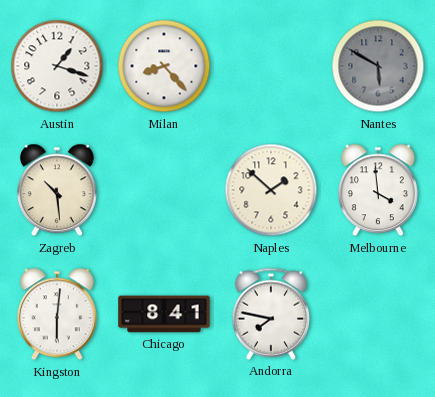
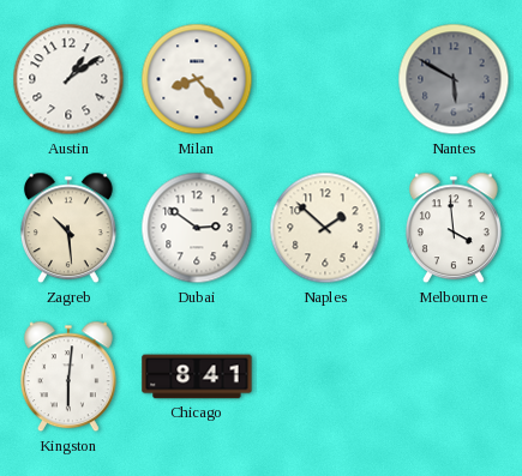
Austin: 1:18 -> 1:09 (68, 79)
Dubai: none -> 2:51 (197, 228)
Andorra: 7:47 -> none (271, 314)
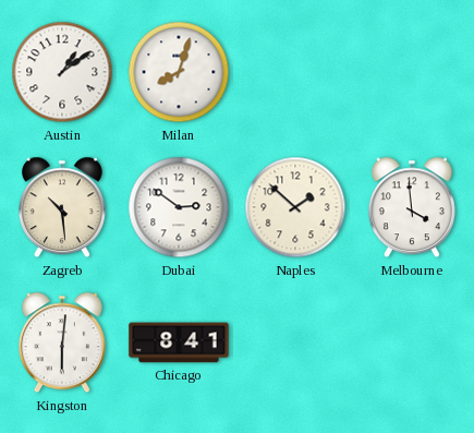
Milan: 8:23 -> 8:03 (179, 72)
Nantes: 5:50 -> none (454, 79)
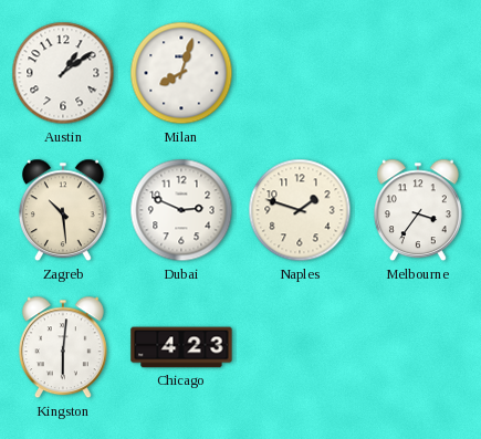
Dubai: 2:51 -> 2:49 (181, 210)
Naples: 1:52 -> 1:48 (300, 210)
Melbourne: 3:59 -> 3:36 (418, 210)
Chicago: 8:41 -> 4:23 (181, 347)
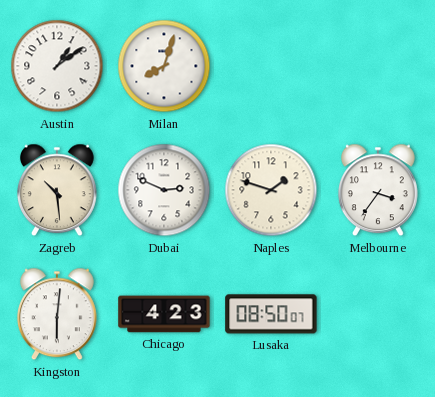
Lusaka: none -> 08:50 (271, 314)
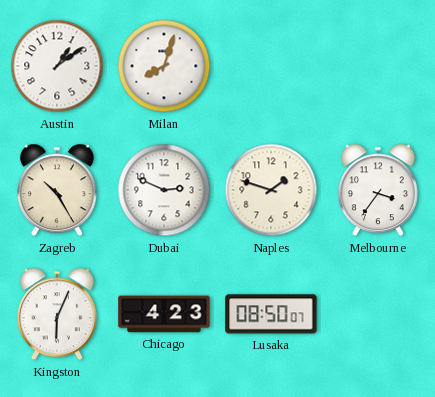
Zagreb: 10:29 -> 10:25 (57, 190)
Kingston: 6:01 -> 6:04 (57, 314)
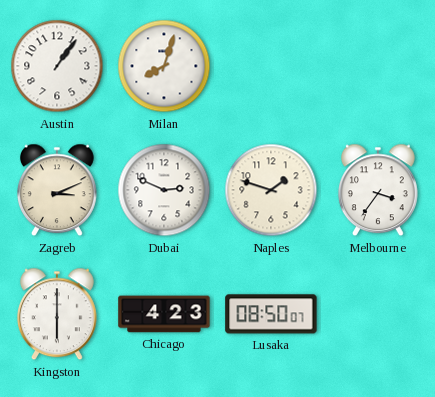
Austin: 1:09 -> 1:06 (57, 66)
Zagreb: 10:25 -> 3:11 (57, 190)
Kingston: 6:04 -> 6:00 (57, 314)
